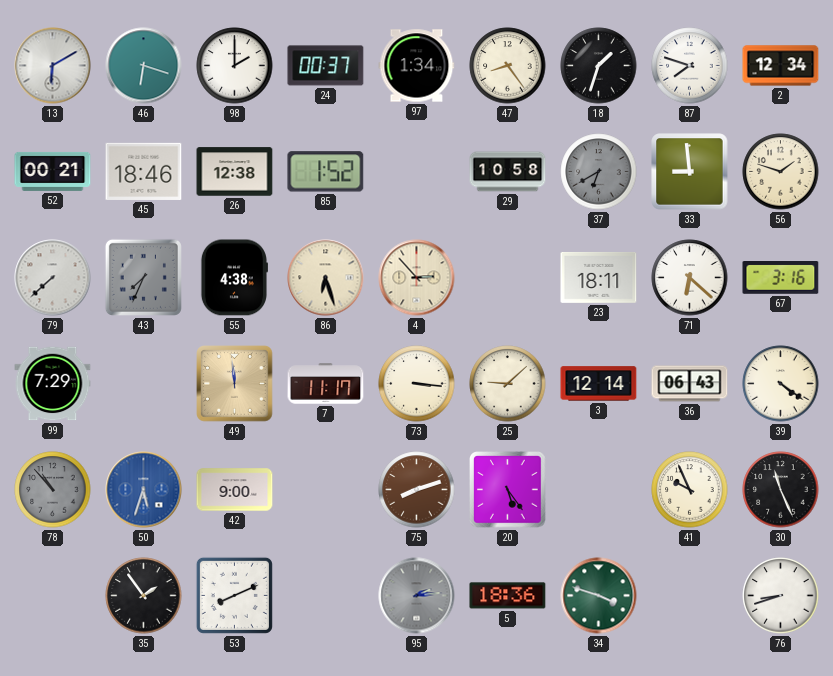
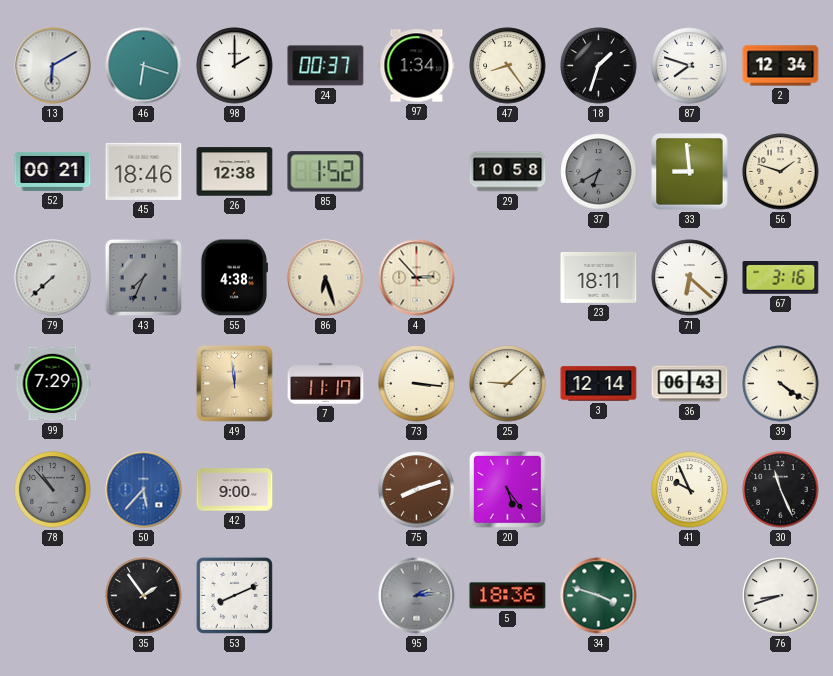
50: 5:33 -> 5:37 (144, 490)
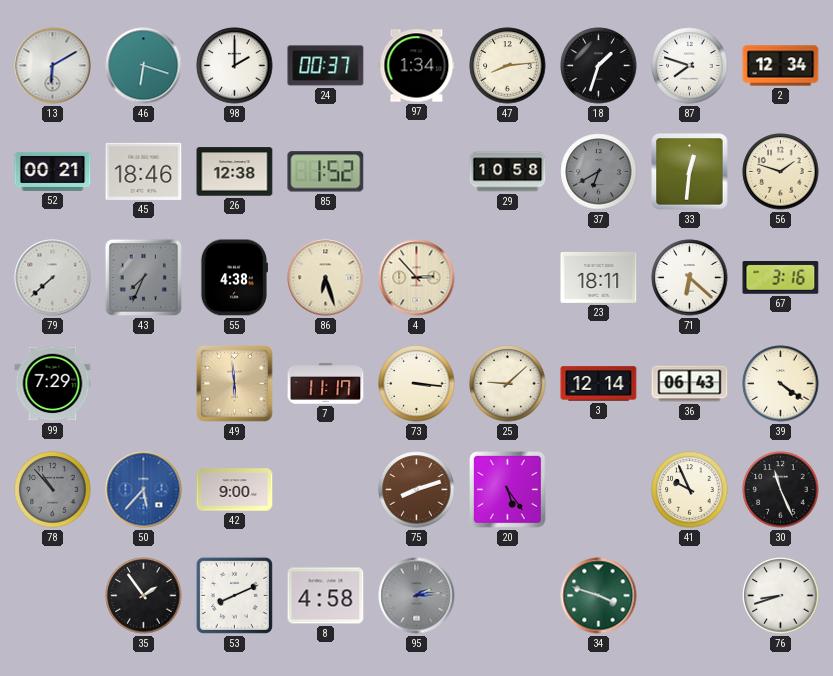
47: 8:24 -> 8:14 (508, 66)
33: 8:59 -> 12:31 (690, 172)
49: 11:59 -> 5:59 (235, 384)
8: none -> 4:58 (326, 596)
5: 18:36 -> none (508, 596)
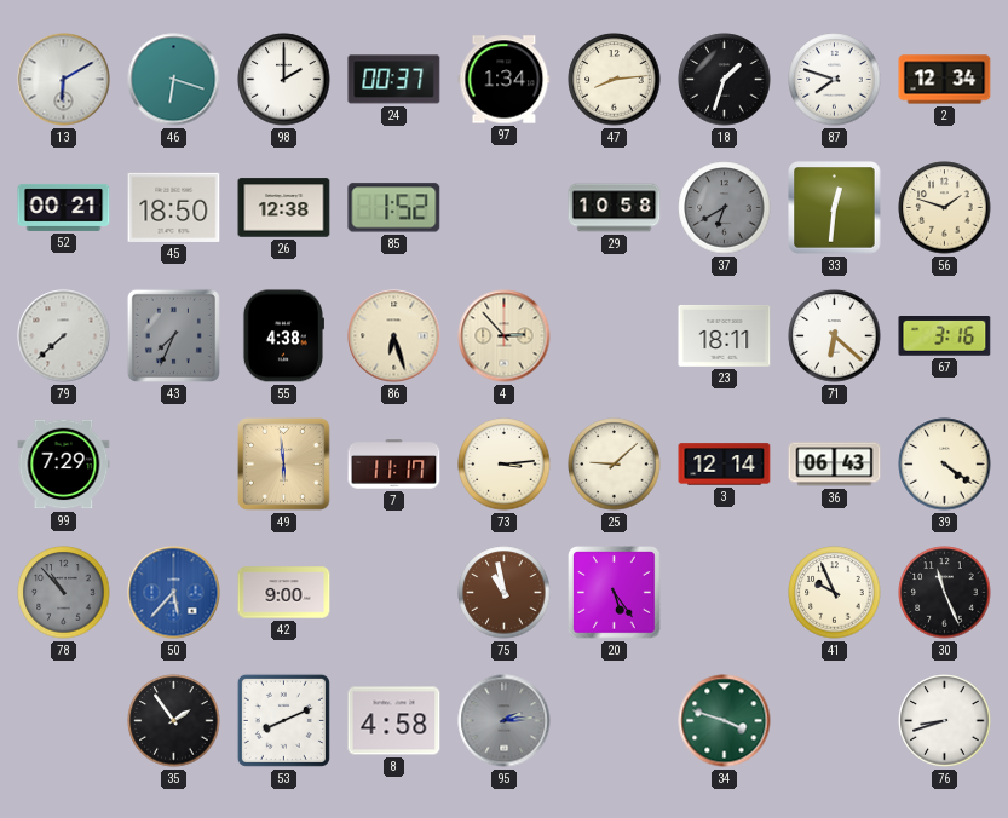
45: 18:46 -> 18:50 (174, 207)
73: 3:16 -> 3:14 (505, 465)
75: 8:12 -> 10:58 (505, 593)
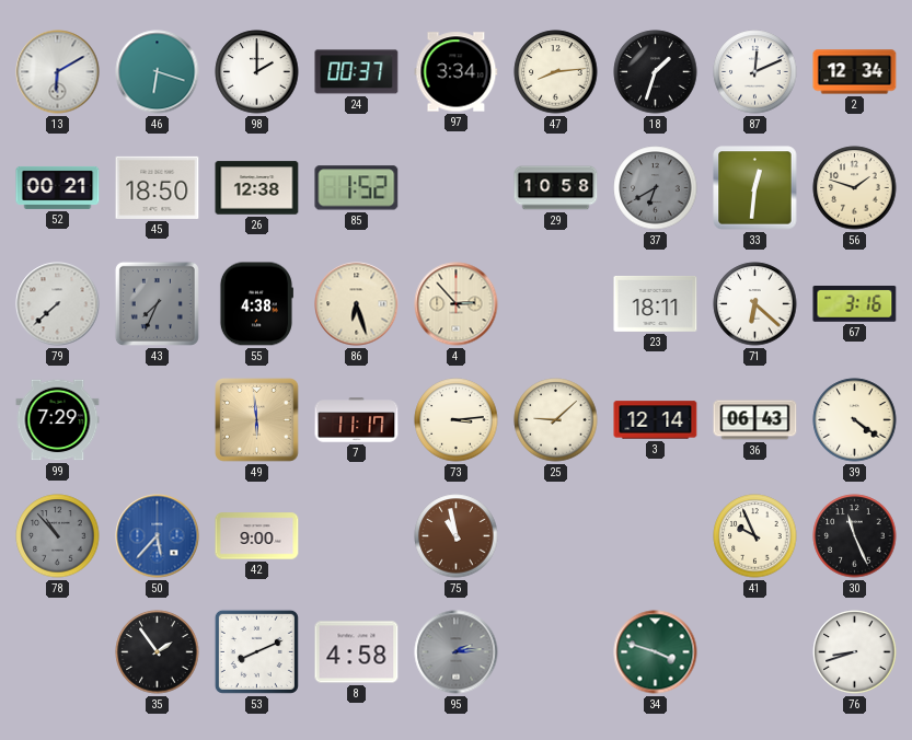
97: 1:34 -> 3:34 (457, 72)
87: 7:48 -> 12:11 (755, 72)
20: 5:24 -> none (615, 593)
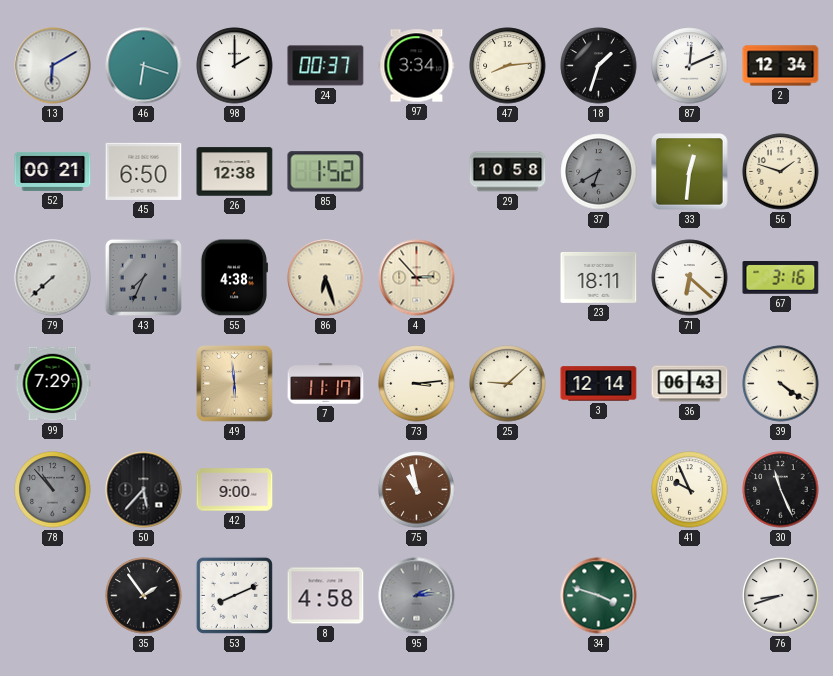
45: 18:50 -> 6:50 (144, 171)
50 dial: blue -> black (144, 490)
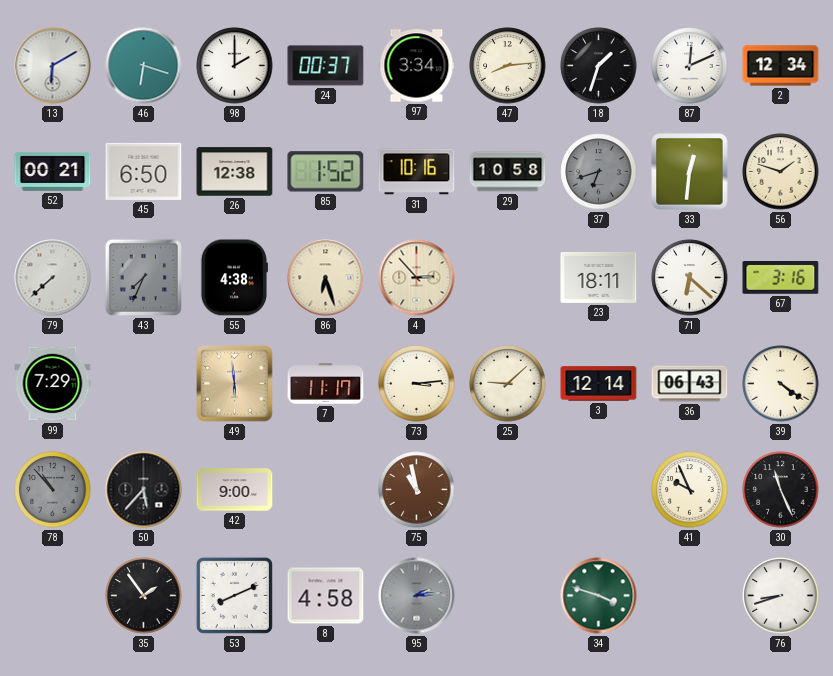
31: none -> 10:16 (417, 172)
37: 6:40 -> 6:42 (599, 172)
